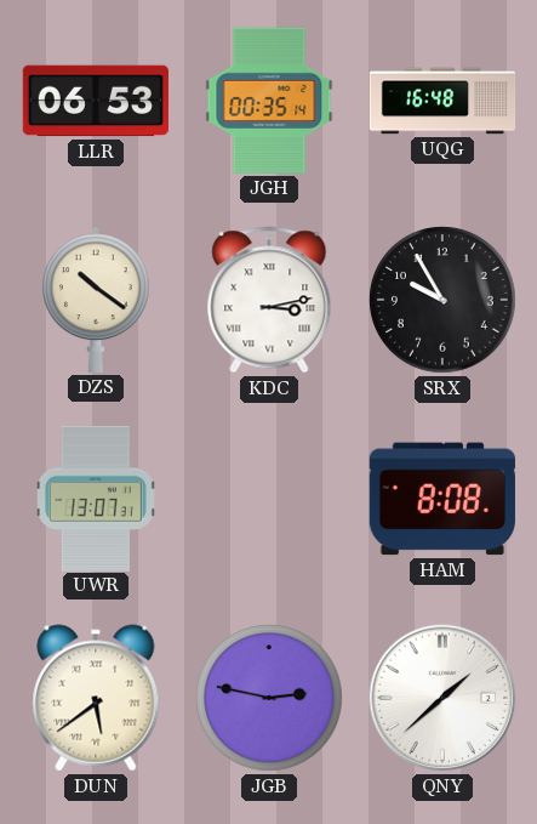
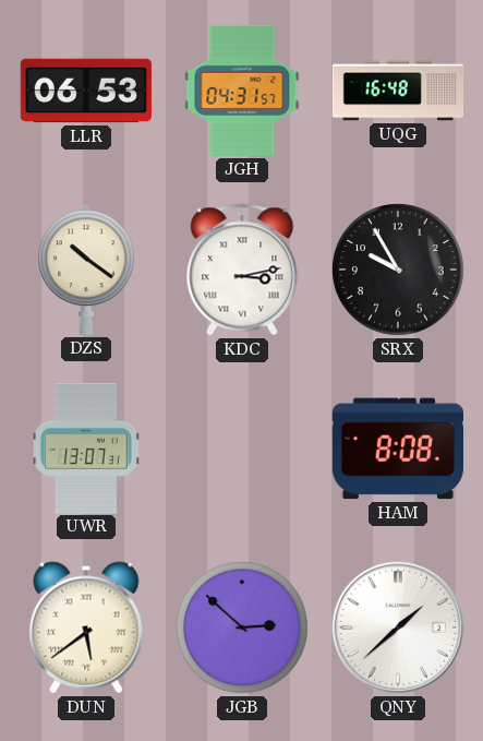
JGH: 00:35 -> 04:31 (242, 91)
JGB: 2:47 -> 2:52 (242, 628)
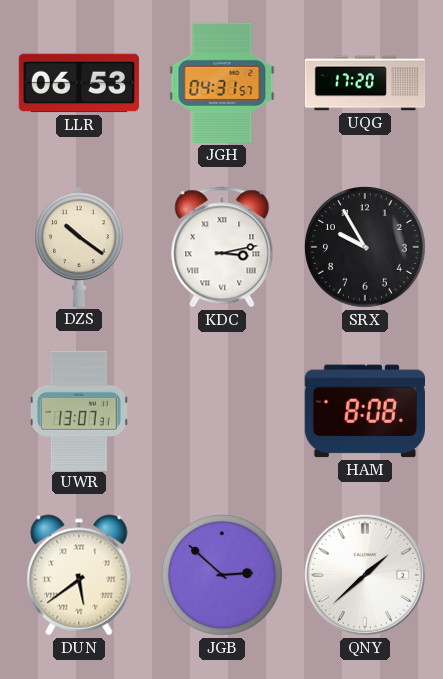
UQG: 16:48 -> 17:20 (365, 83)
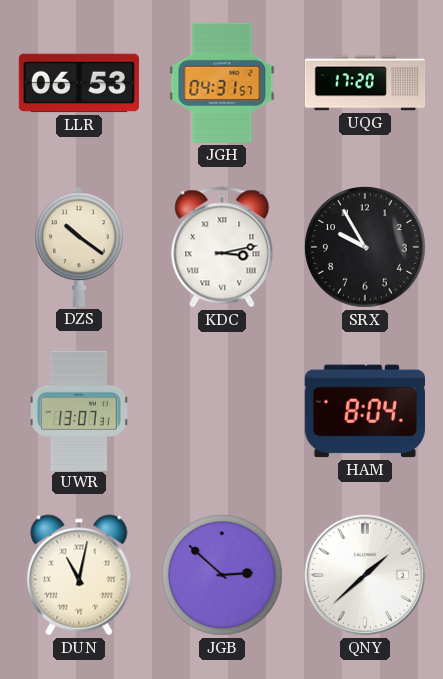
HAM: 8:08 -> 8:04 (365, 411)
DUN: 5:39 -> 11:02 (79, 575)
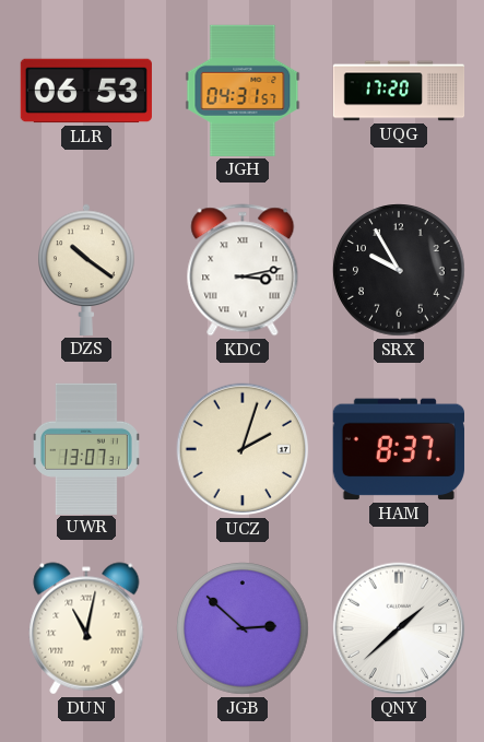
UCZ: none -> 2:03 (243, 449)
HAM: 8:04 -> 8:37 (399, 449)
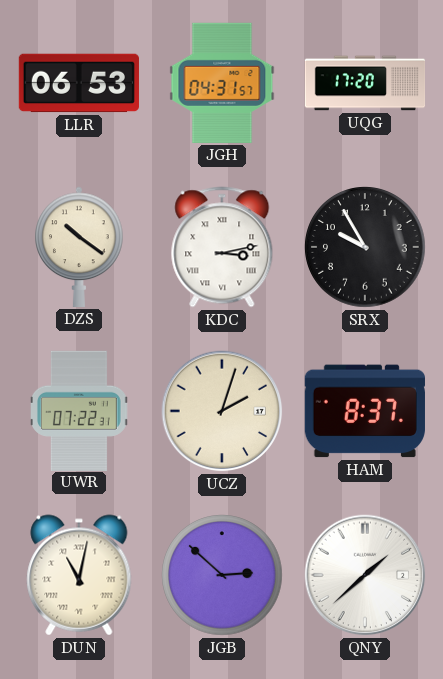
UWR: 13:07 -> 07:22 (80, 410)
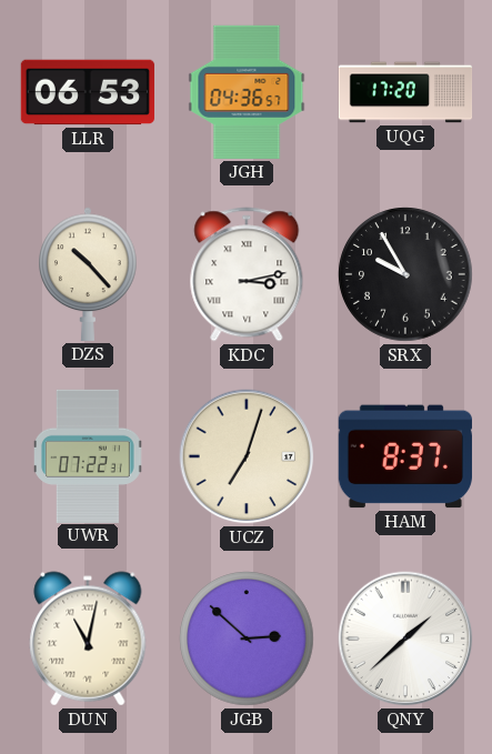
JGH: 04:31 -> 04:36 (247, 92)
DZS: 10:21 -> 10:23 (88, 274)
UCZ: 2:03 -> 7:03 (247, 456)
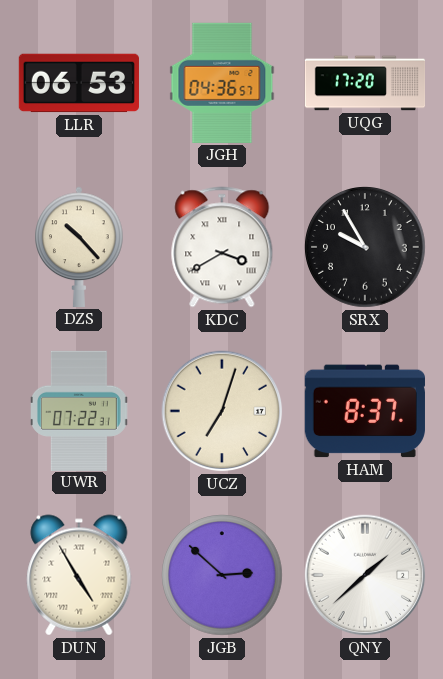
KDC: 3:13 -> 3:40 (222, 247)
DUN: 11:02 -> 4:55 (79, 575)
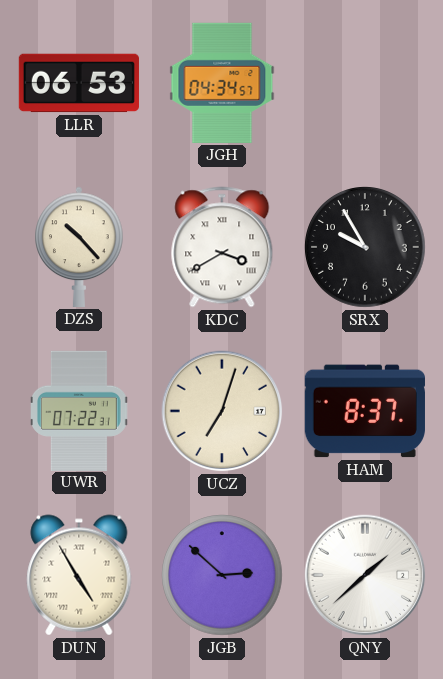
JGH: 04:36 -> 04:34 (222, 83)
UQG: 17:20 -> none (365, 83)
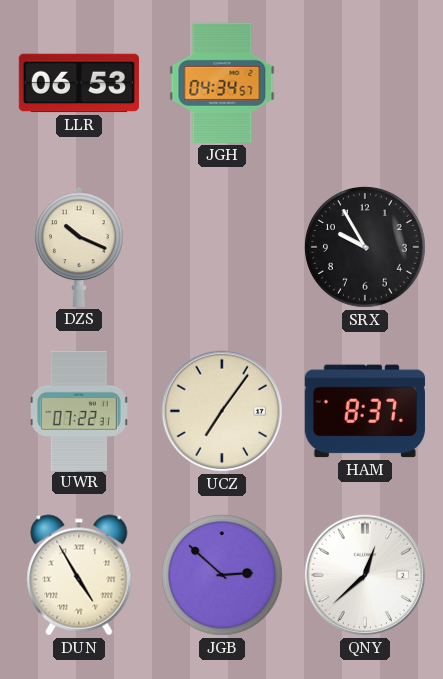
DZS: 10:23 -> 10:19 (79, 247)
KDC: 3:40 -> none (222, 247)
UCZ: 7:03 -> 7:06 (222, 411)
QNY: 1:38 -> 12:38 (365, 575)
